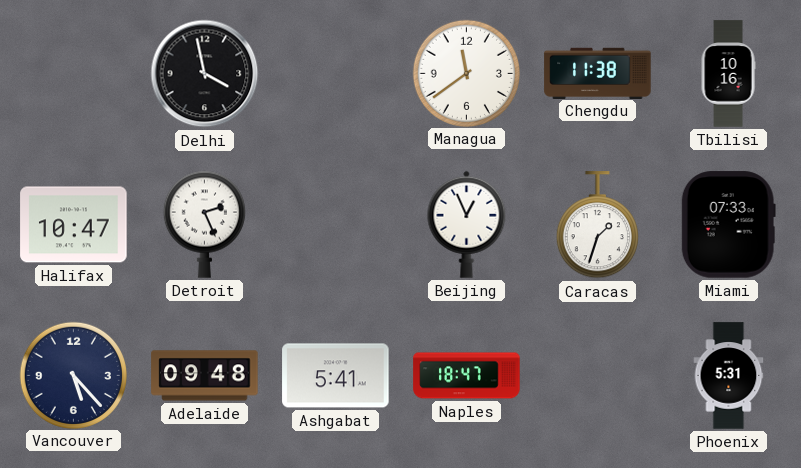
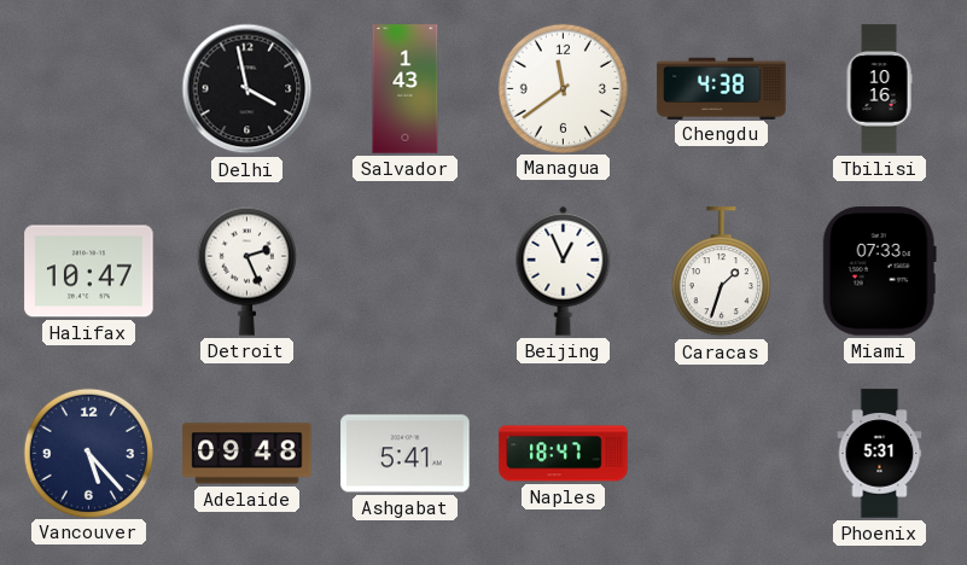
Salvador: none -> 1:43 (406, 89)
Chengdu: 11:38 -> 4:38 (722, 88)
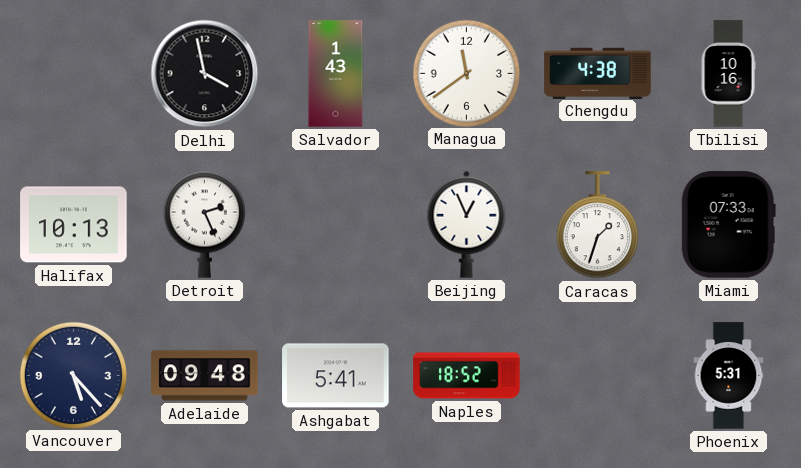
Halifax: 10:47 -> 10:13 (74, 225)
Naples: 18:47 -> 18:52 (467, 376)
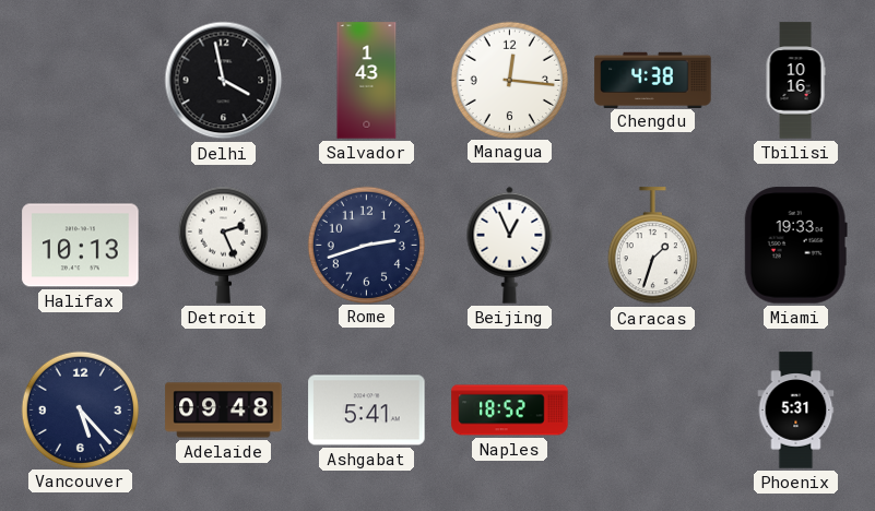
Managua: 11:39 -> 12:16 (509, 80)
Rome: none -> 2:42 (366, 245)
Miami: 07:33 -> 19:33 (795, 246)
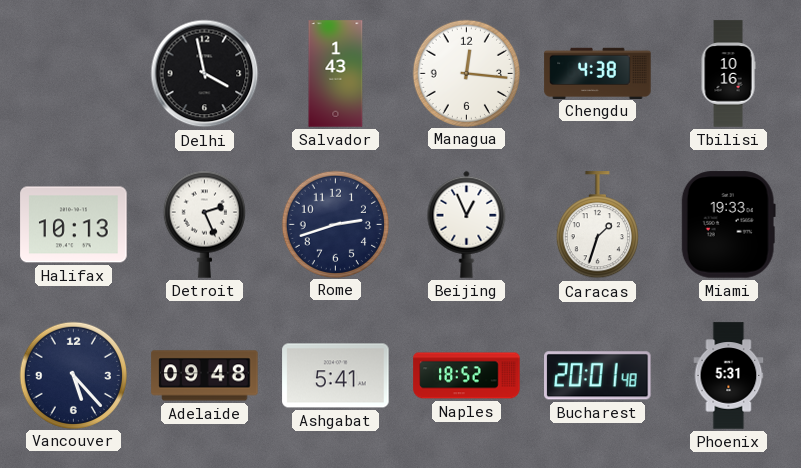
Bucharest: none -> 20:01 (598, 376)
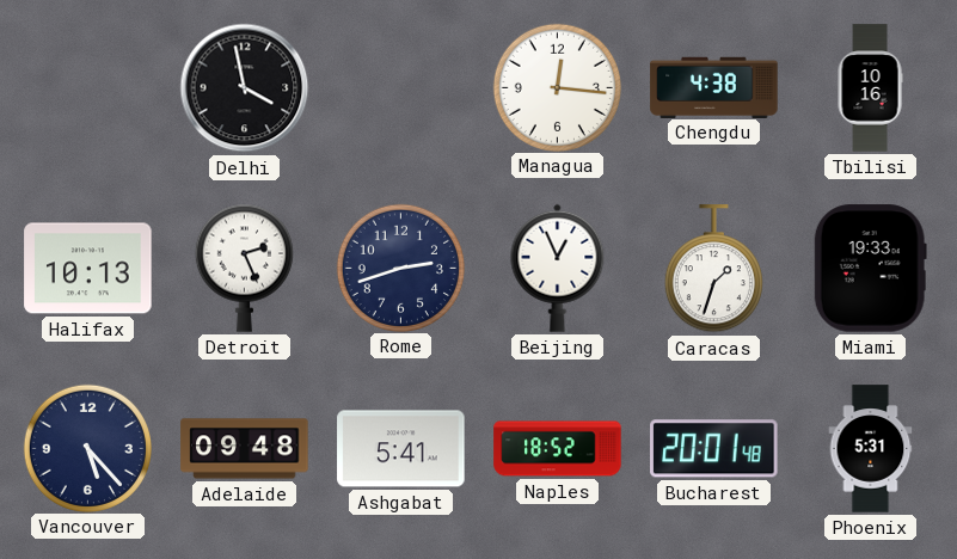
Salvador: 1:43 -> none (336, 74)
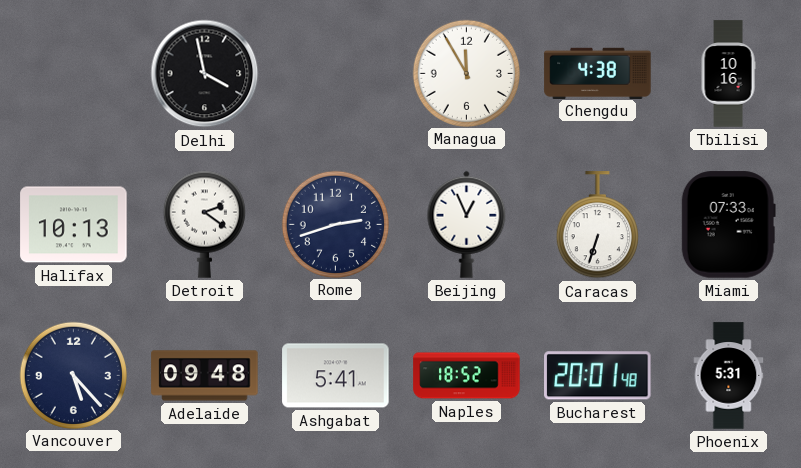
Managua: 12:16 -> 11:55 (466, 73)
Detroit: 2:26 -> 2:21 (204, 224)
Caracas: 1:33 -> 6:33 (597, 225)
Miami: 19:33 -> 07:33 (728, 225)
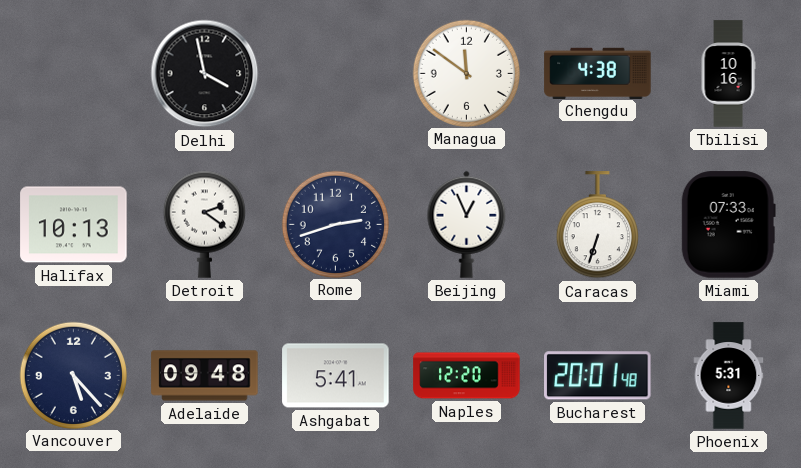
Managua: 11:55 -> 11:51 (466, 73)
Naples: 18:52 -> 12:20 (467, 376)
